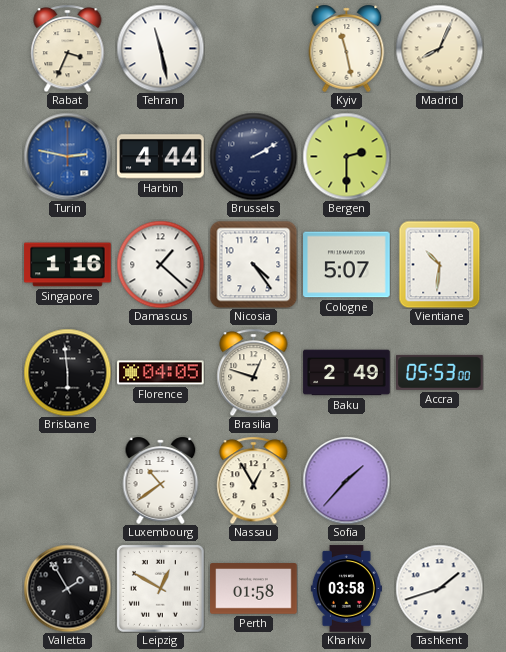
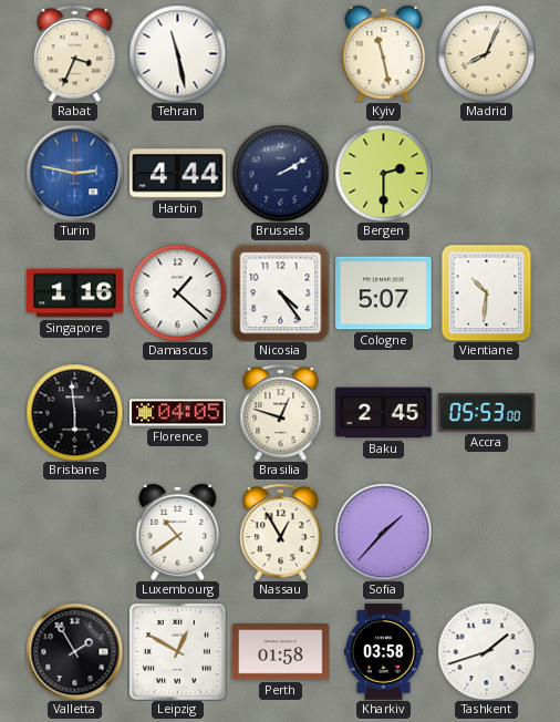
Baku: 2:49 -> 2:45 (384, 413)
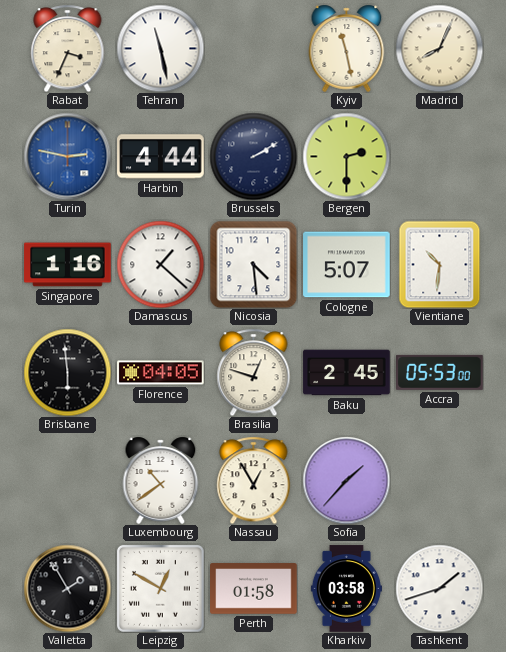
Nicosia: 4:24 -> 4:29 (253, 264)
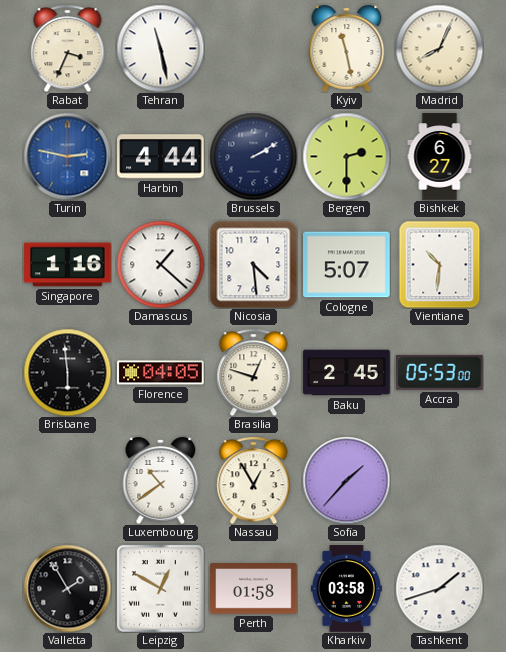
Bishkek: none -> 6:27 (440, 157)
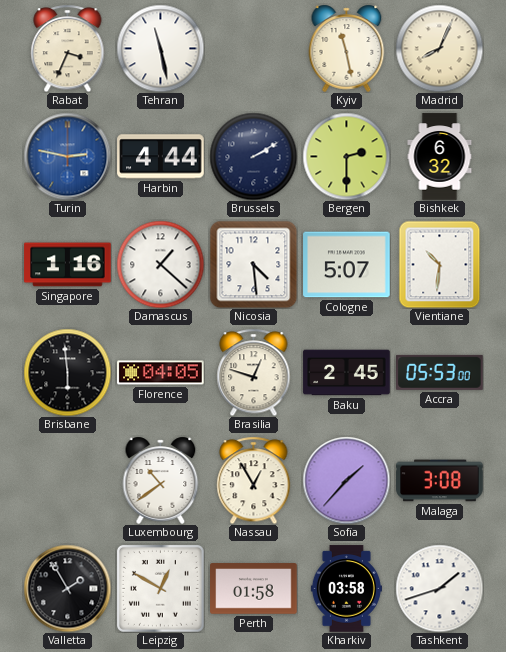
Bishkek: 6:27 -> 6:32 (440, 157)
Malaga: none -> 3:08 (440, 481)
